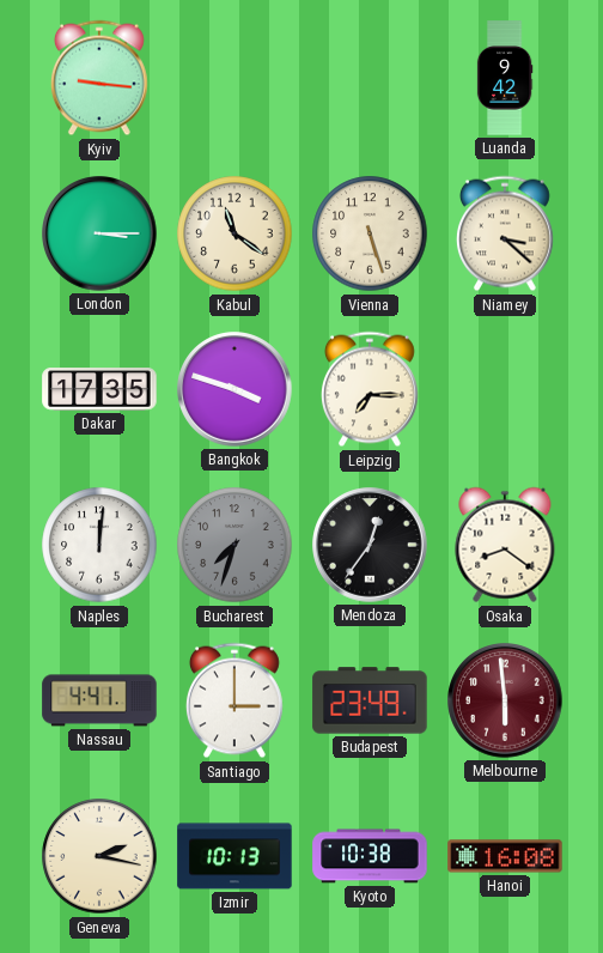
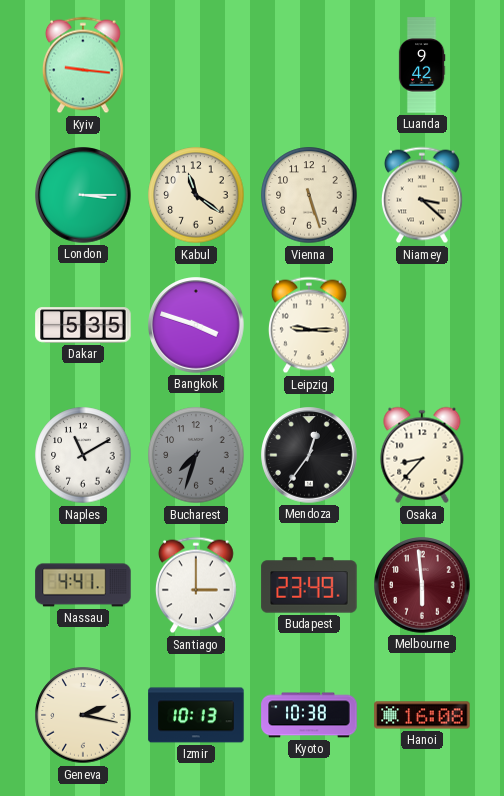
Dakar: 17:35 -> 5:35 (83, 325)
Leipzig: 7:15 -> 9:15 (309, 325)
Naples: 12:01 -> 11:10 (83, 455)
Osaka: 8:21 -> 8:37 (422, 455)
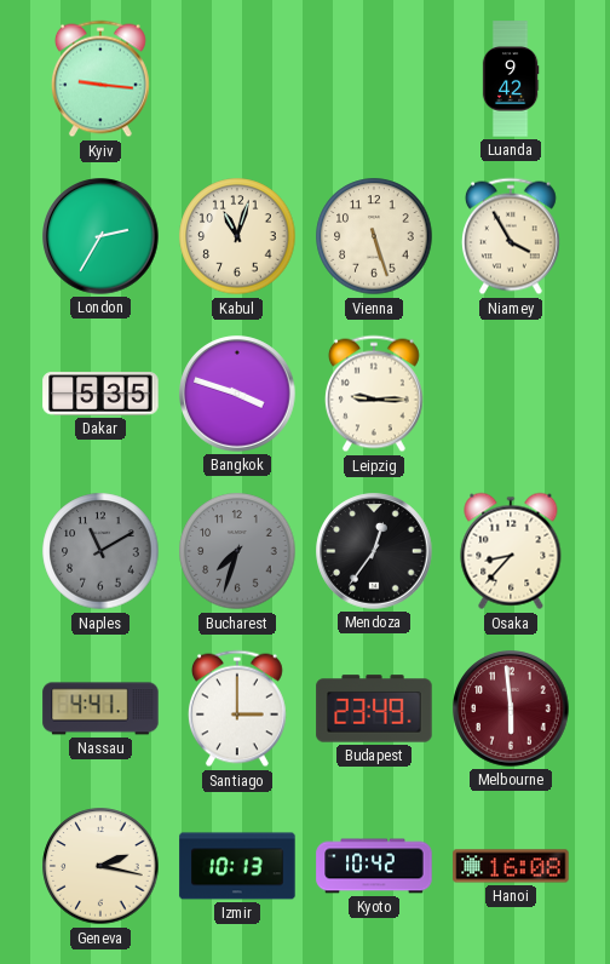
London: 3:15 -> 2:35 (100, 236)
Kabul: 11:21 -> 11:03 (237, 236)
Niamey: 3:22 -> 3:55 (511, 236)
Naples dial: white -> grey (100, 551)
Kyoto: 10:38 -> 10:42 (374, 866)
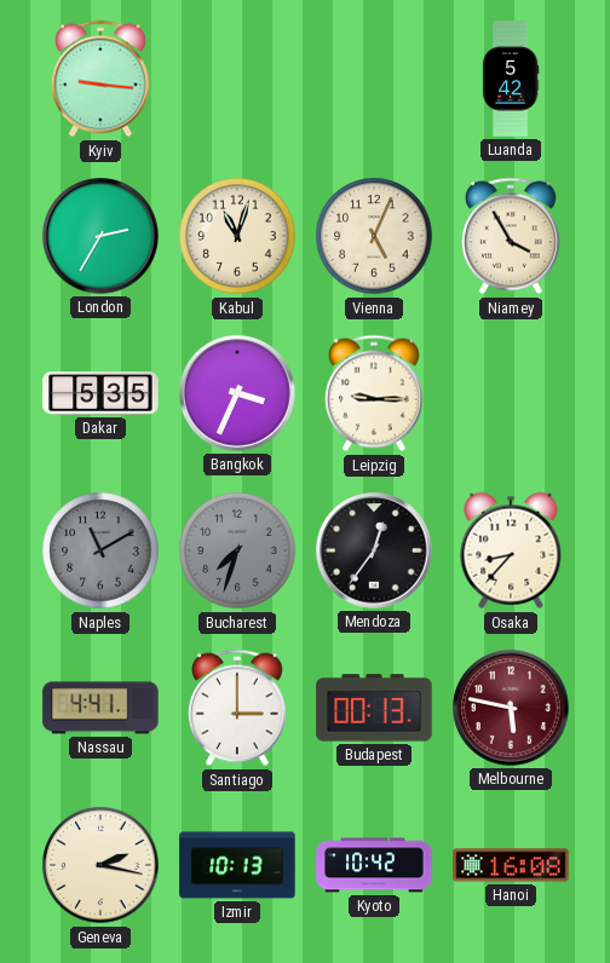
Luanda: 9:42 -> 5:42 (511, 79)
Vienna: 5:27 -> 5:04 (374, 236)
Bangkok: 3:48 -> 3:34 (237, 393)
Budapest: 23:49 -> 00:13 (374, 708)
Melbourne: 5:59 -> 5:47 (511, 708)
